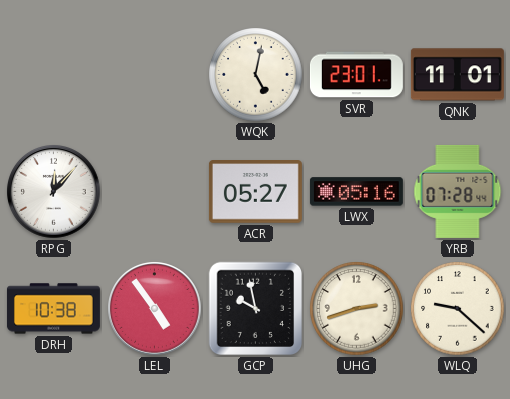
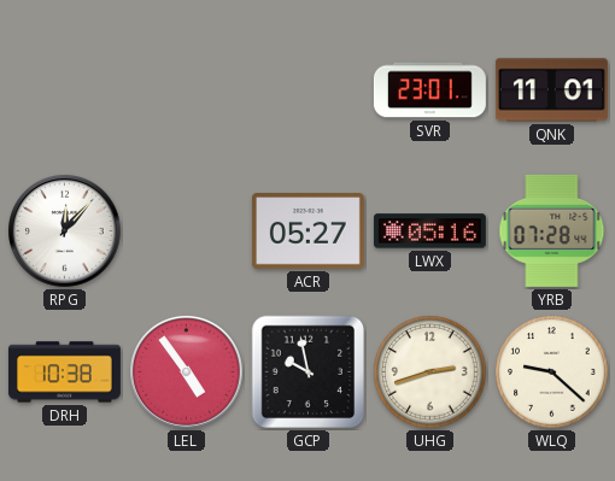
WQK: 5:02 -> none (256, 75)
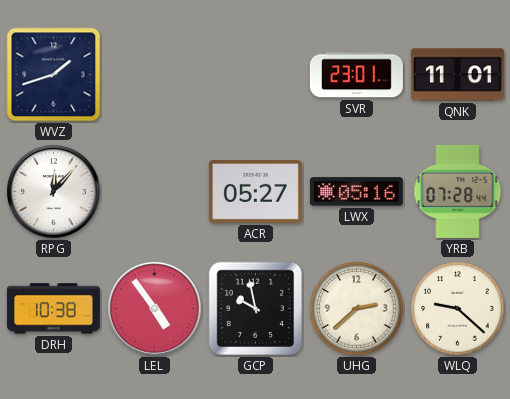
WVZ: none -> 1:42 (54, 75)
UHG: 2:42 -> 2:38 (357, 309)
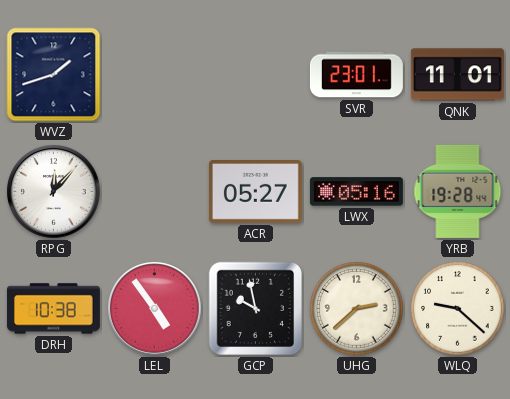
YRB: 07:28 -> 19:28 (458, 191)
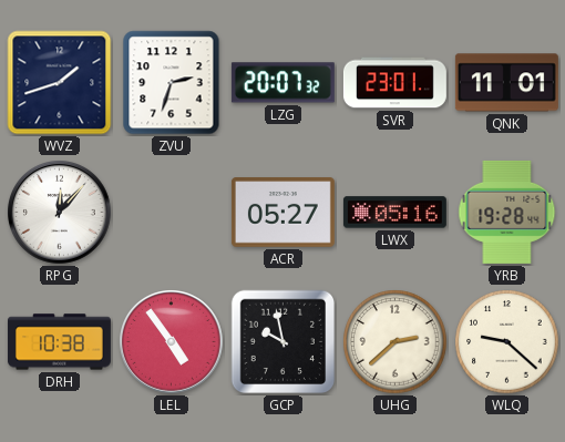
ZVU: none -> 2:33 (172, 83)
LZG: none -> 20:07 (282, 83)
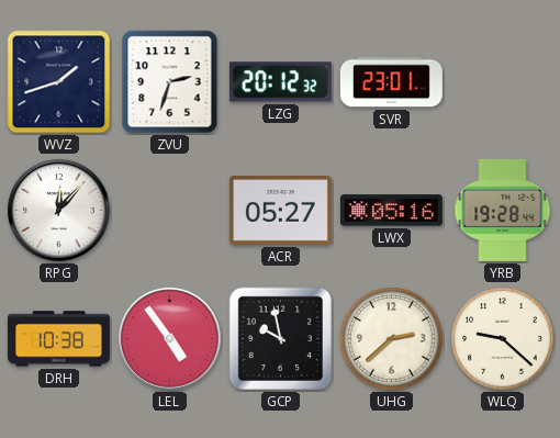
LZG: 20:07 -> 20:12 (280, 82)
QNK: 11:01 -> none (506, 83)
